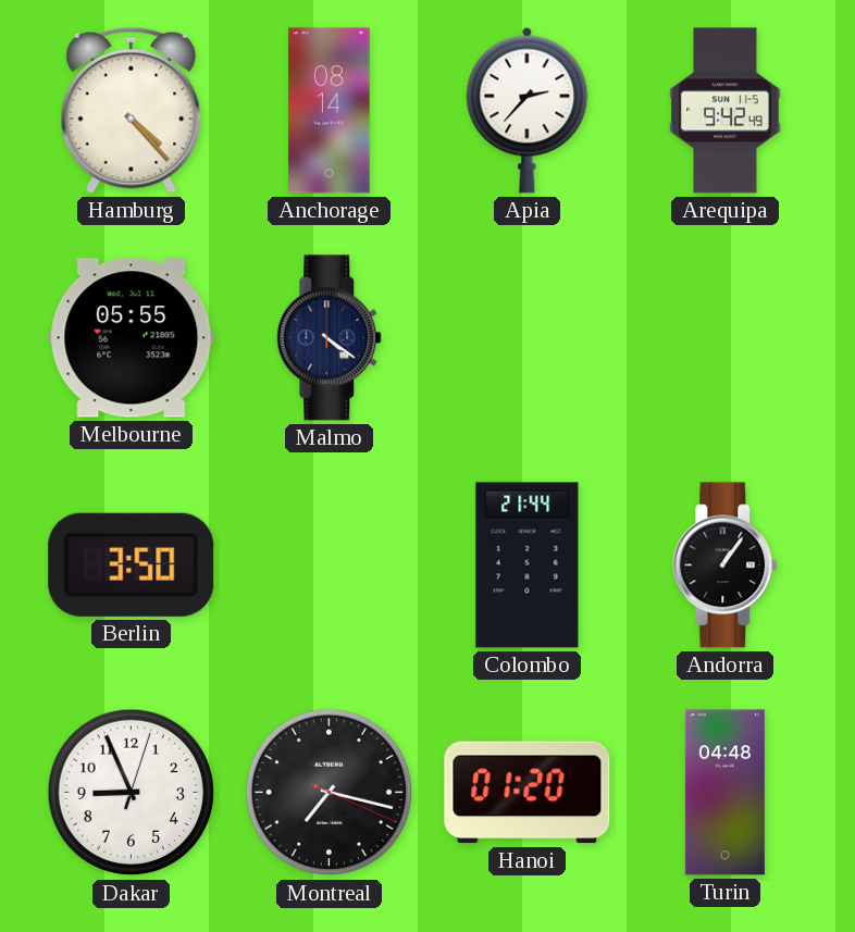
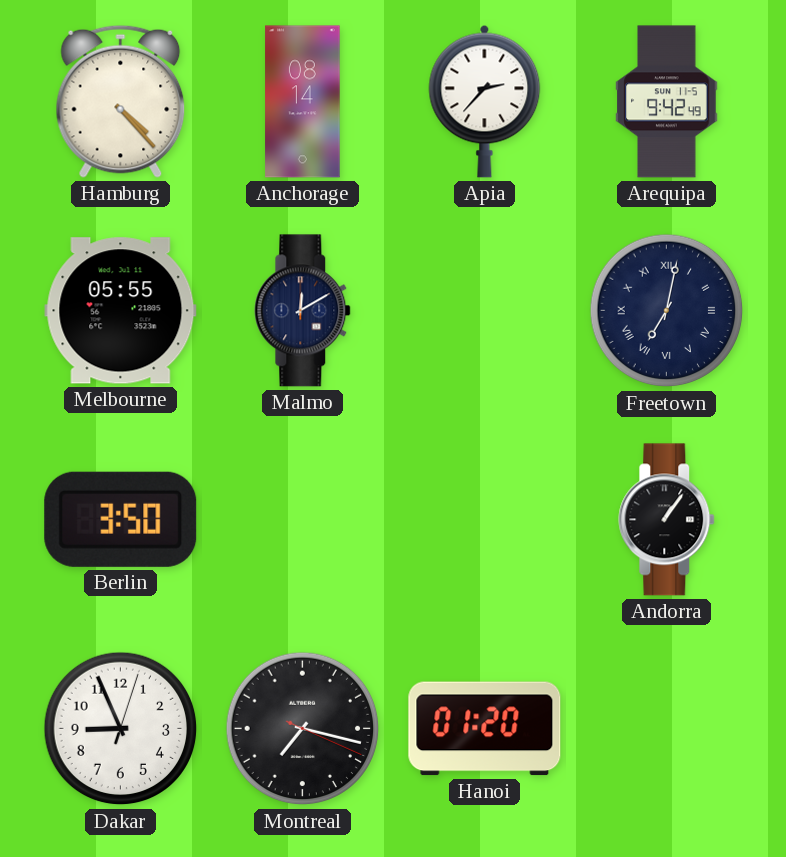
Malmo: 4:21 -> 12:10 (303, 311)
Freetown: none -> 7:02 (667, 311)
Colombo: 21:44 -> none (528, 566)
Turin: 04:48 -> none (724, 793)
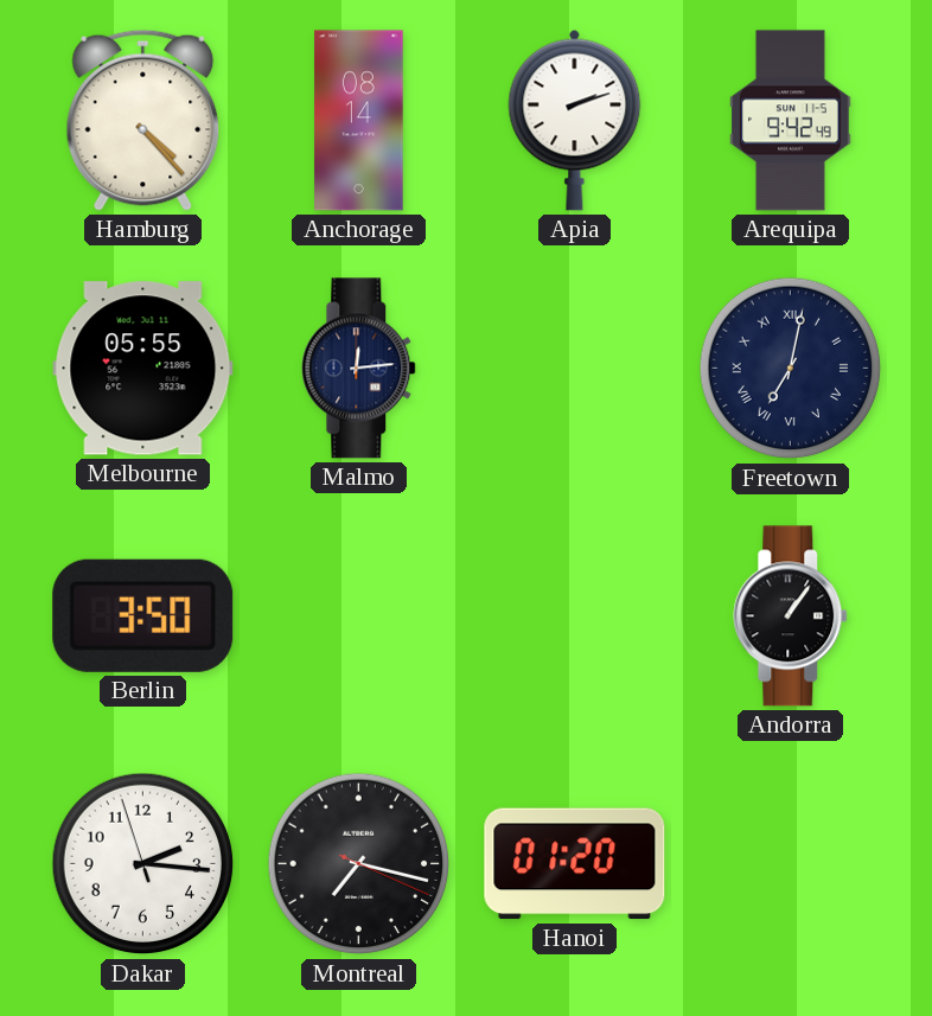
Apia: 2:37 -> 2:12 (575, 120)
Malmo: 12:10 -> 12:14 (359, 369)
Dakar: 8:56 -> 2:15 (143, 864)
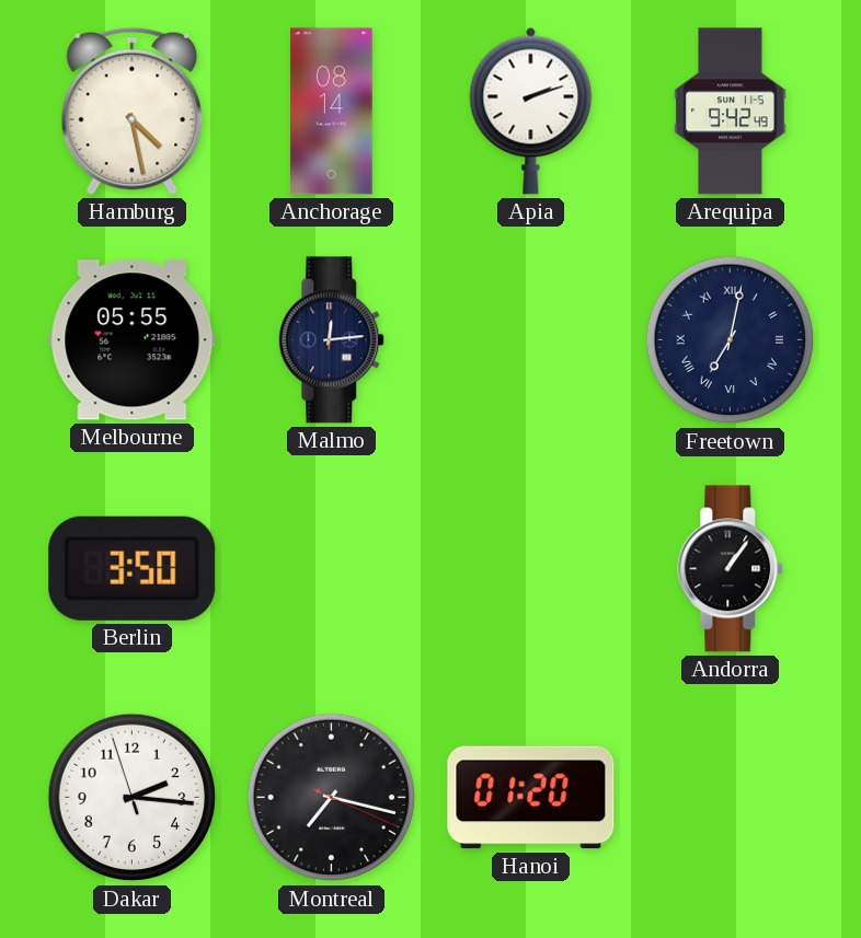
Hamburg: 4:23 -> 4:28 (133, 111)
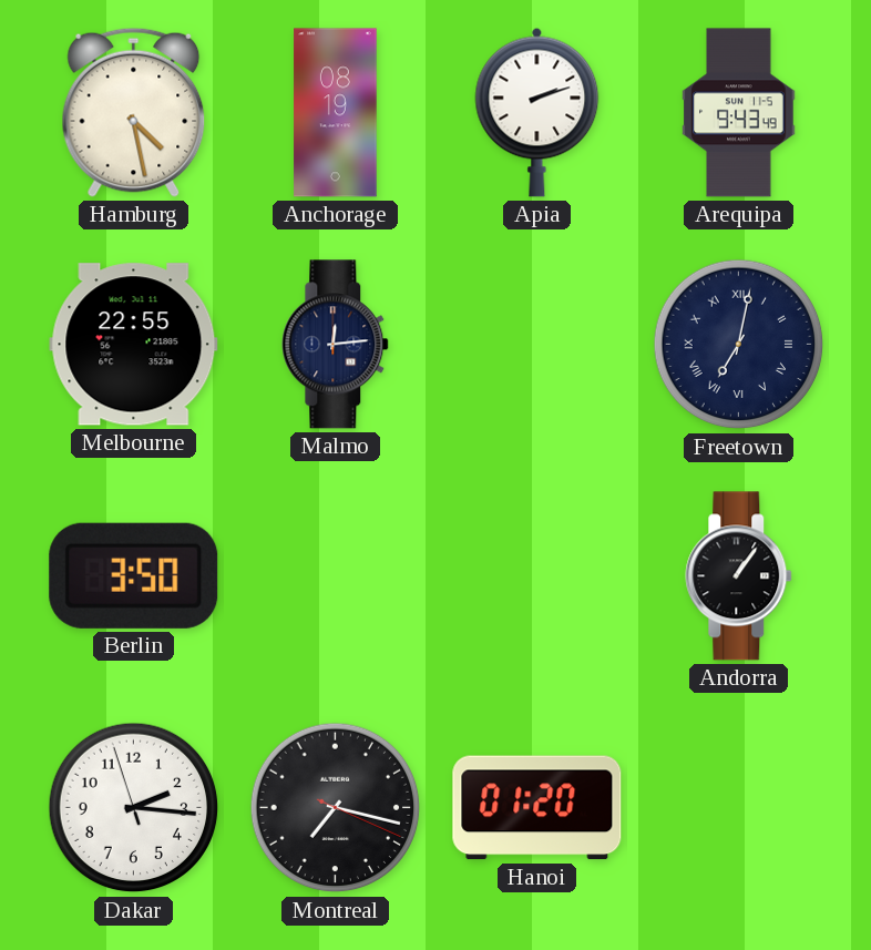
Anchorage: 08:14 -> 08:19 (336, 113)
Arequipa: 9:42 -> 9:43 (739, 113)
Melbourne: 05:55 -> 22:55 (134, 345)
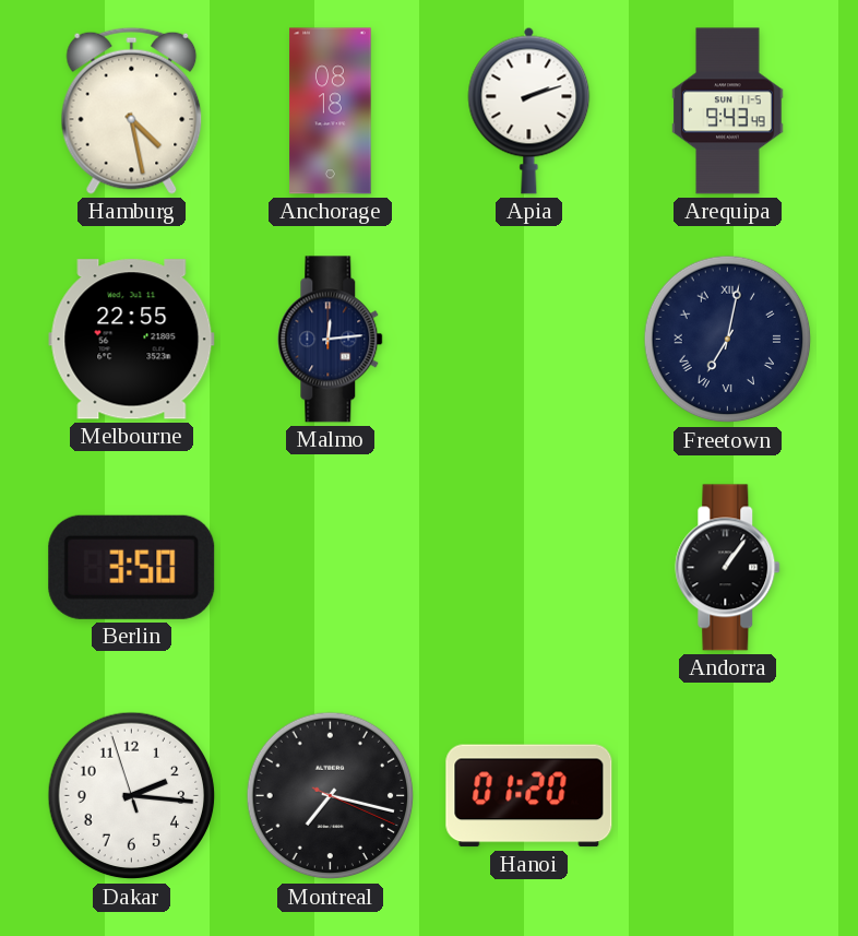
Anchorage: 08:19 -> 08:18 (331, 111)
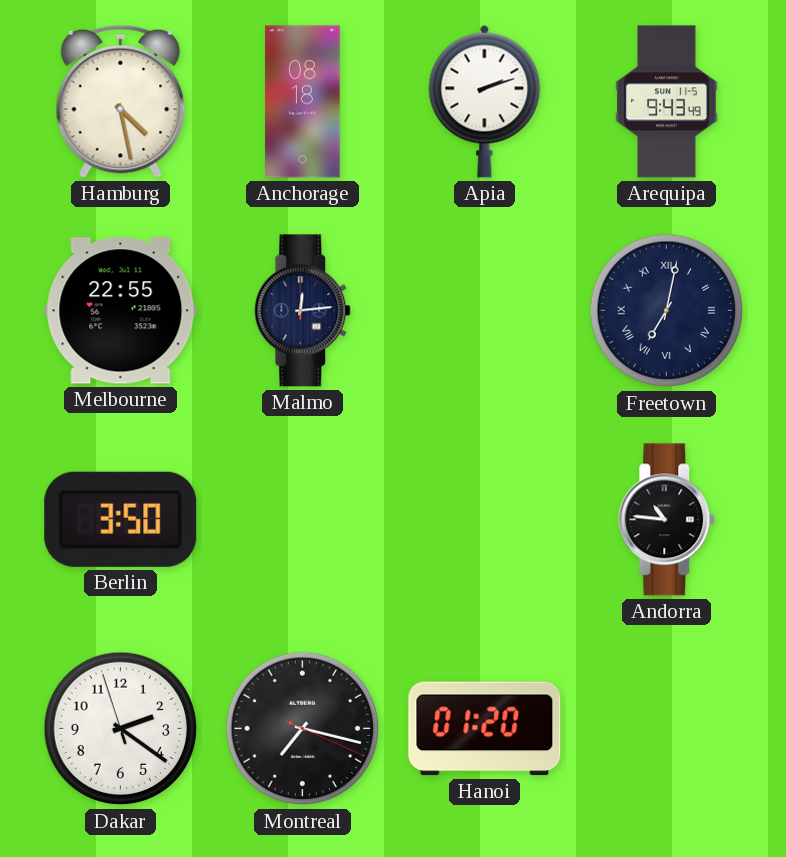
Andorra: 1:06 -> 10:46 (667, 520)
Dakar: 2:15 -> 2:20 (121, 729)
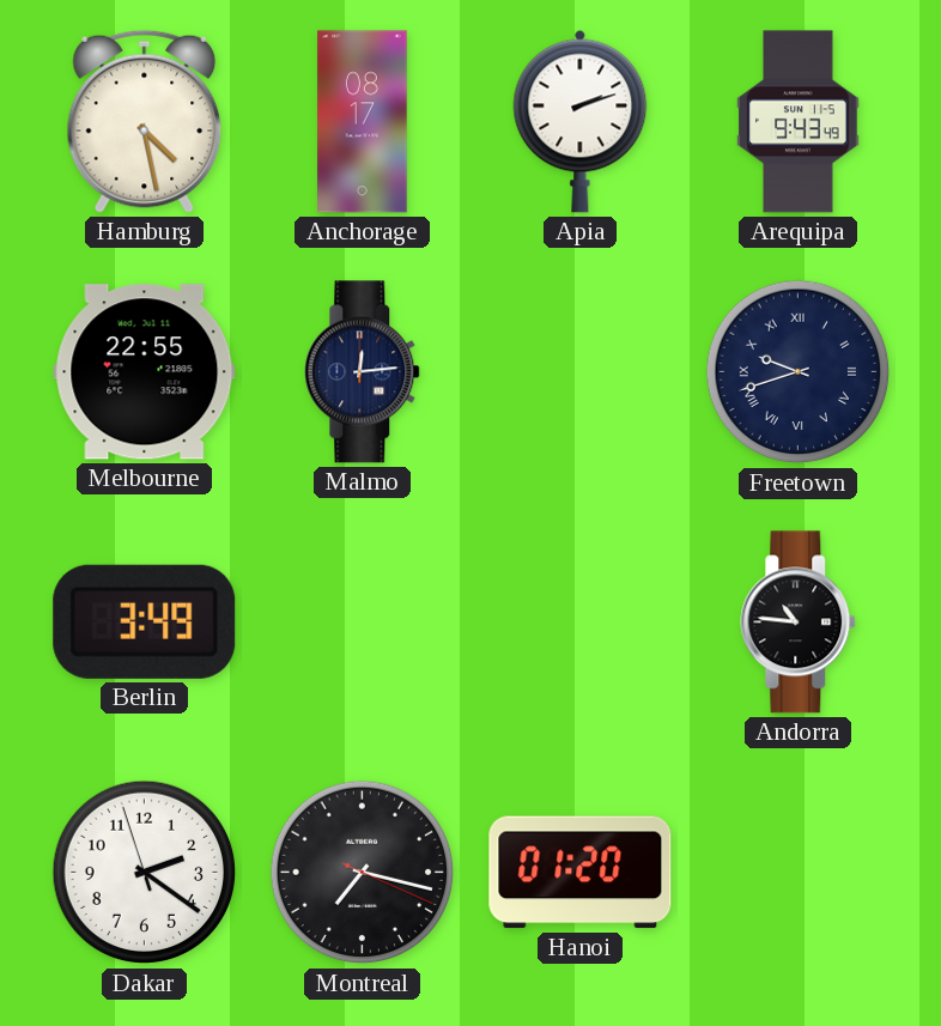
Anchorage: 08:18 -> 08:17 (363, 122)
Freetown: 7:02 -> 9:42 (799, 372)
Berlin: 3:50 -> 3:49 (145, 621)
